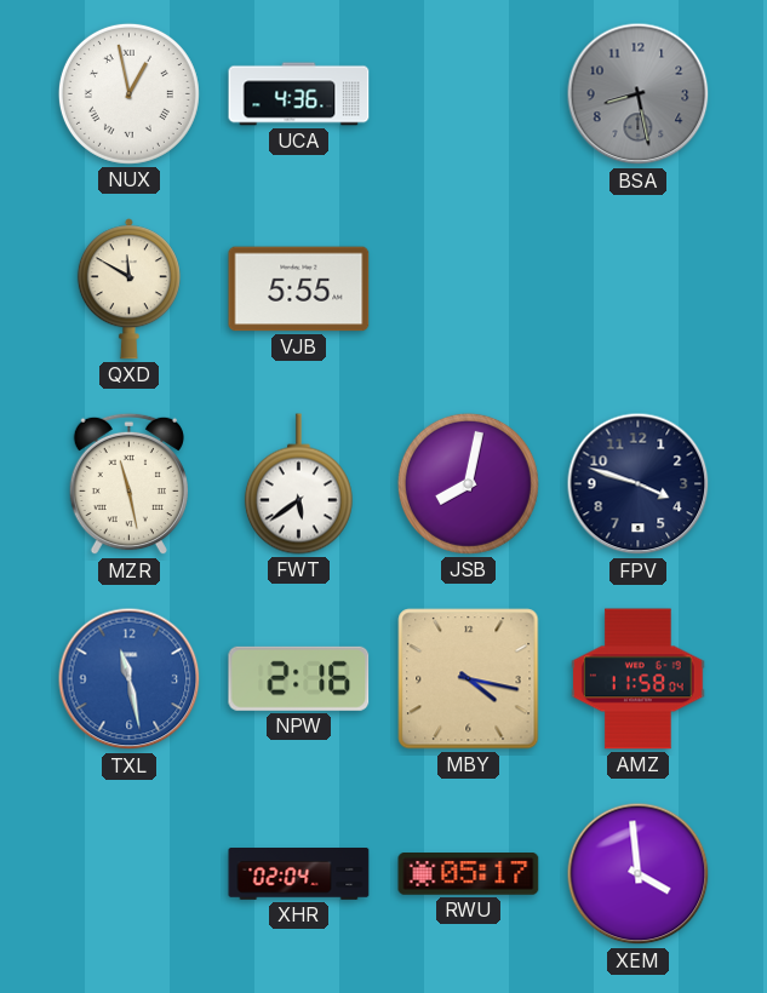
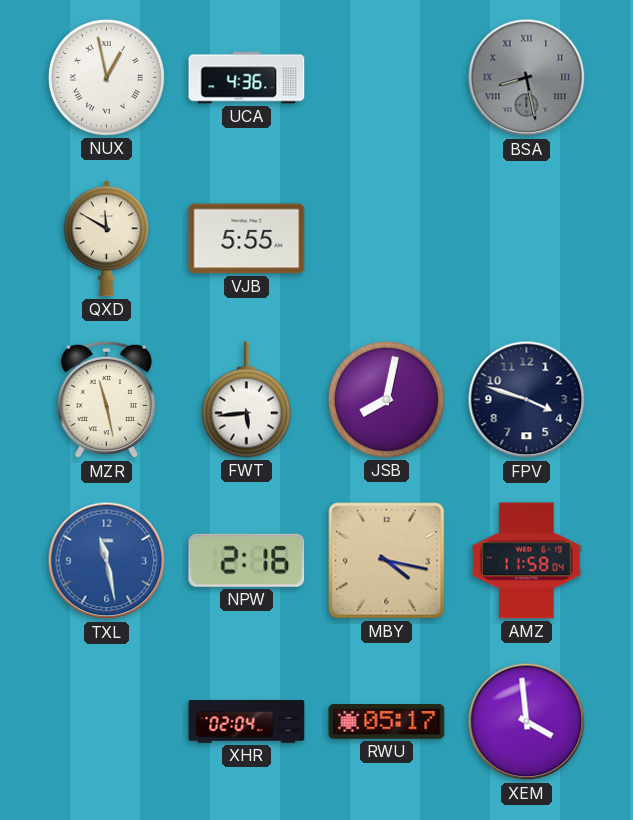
BSA numerals: Arabic -> Roman (527, 78)
FWT: 5:39 -> 5:44 (246, 400)
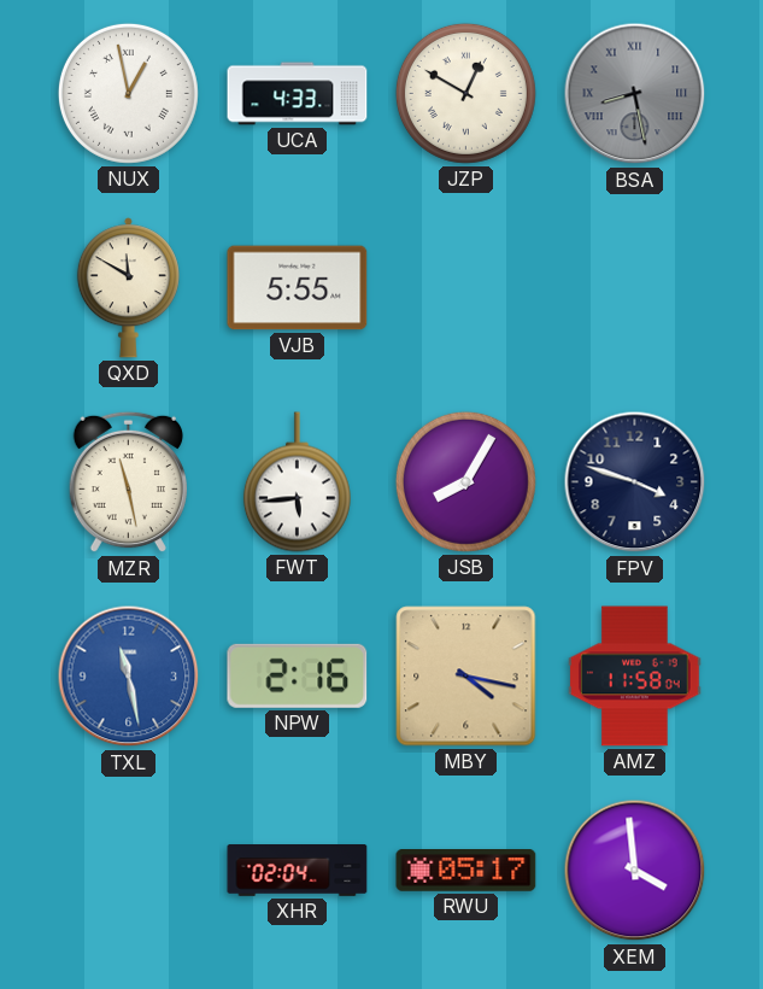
UCA: 4:36 -> 4:33 (298, 94)
JZP: none -> 12:50 (465, 93)
JSB: 8:02 -> 8:05 (465, 481)
